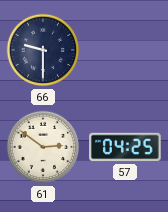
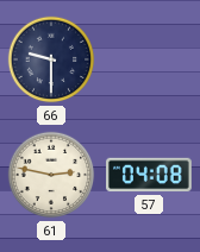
61: 2:51 -> 2:47 (51, 175)
57: 04:25 -> 04:08 (150, 175)
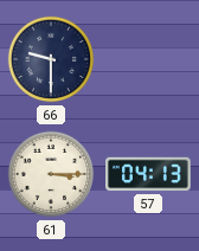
61: 2:47 -> 3:15 (51, 174)
57: 04:08 -> 04:13 (149, 174)
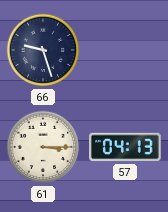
66: 9:30 -> 9:27 (43, 50)
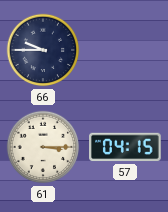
66: 9:27 -> 9:45 (43, 50)
57: 04:13 -> 04:15 (126, 147)
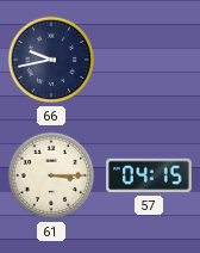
66: 9:45 -> 9:43 (51, 60)
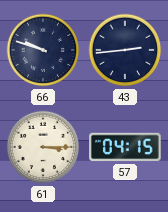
66: 9:43 -> 9:48 (43, 50)
43: none -> 2:44 (125, 50)
